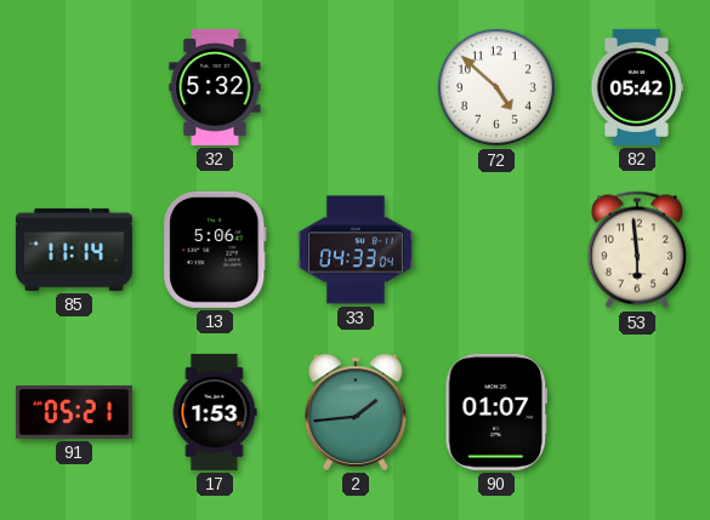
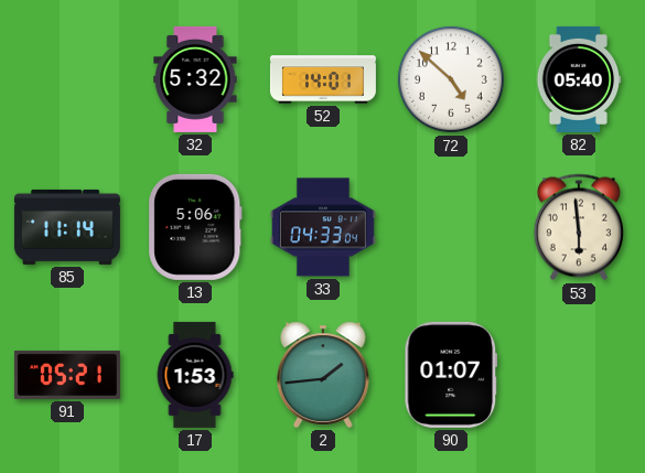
52: none -> 14:01 (323, 79)
82: 05:42 -> 05:40 (579, 79)
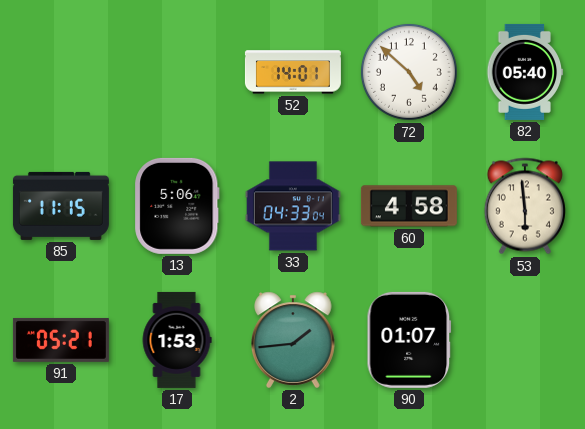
32: 5:32 -> none (195, 79)
85: 11:14 -> 11:15 (61, 206)
60: none -> 4:58 (409, 206)
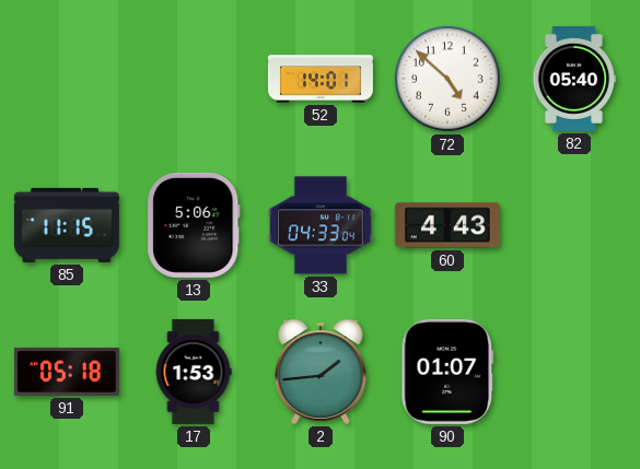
60: 4:58 -> 4:43 (447, 225)
53: 5:59 -> none (525, 206)
91: 05:21 -> 05:18 (67, 372)
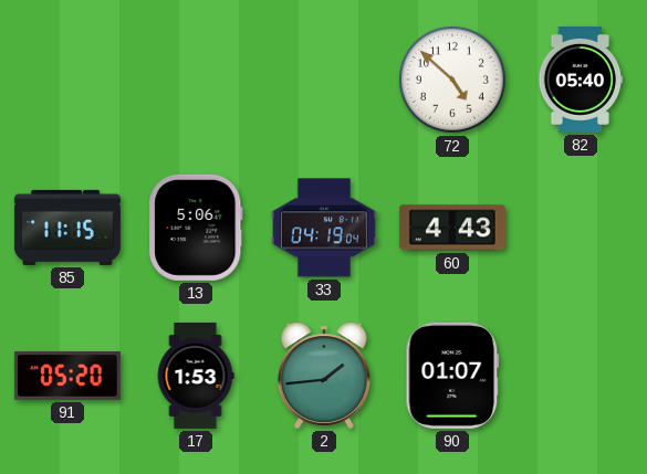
52: 14:01 -> none (321, 79)
33: 04:33 -> 04:19 (324, 228)
91: 05:18 -> 05:20 (67, 376)
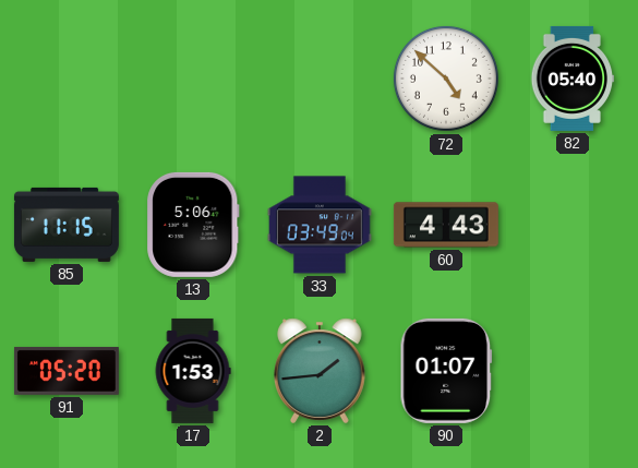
33: 04:19 -> 03:49 (320, 225)
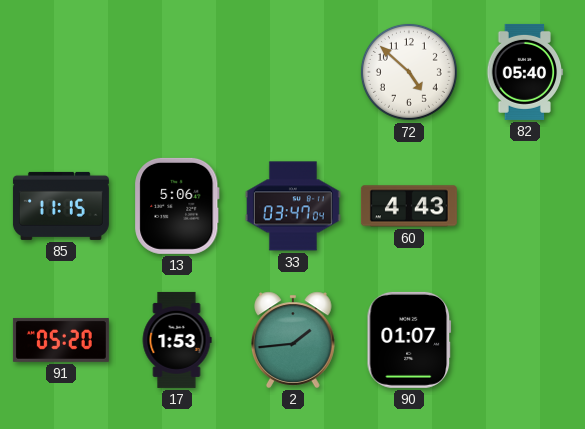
33: 03:49 -> 03:47 (293, 206)
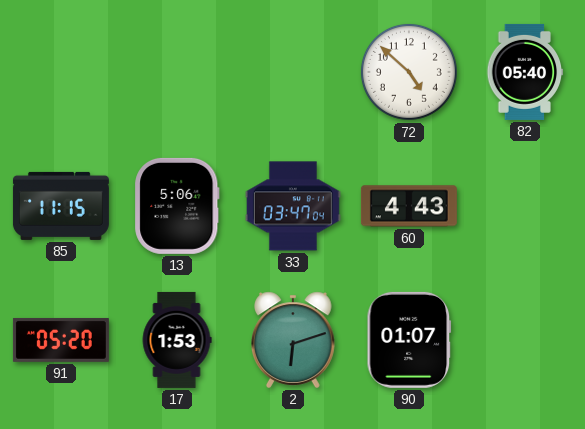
2: 1:44 -> 6:12 (294, 340)
